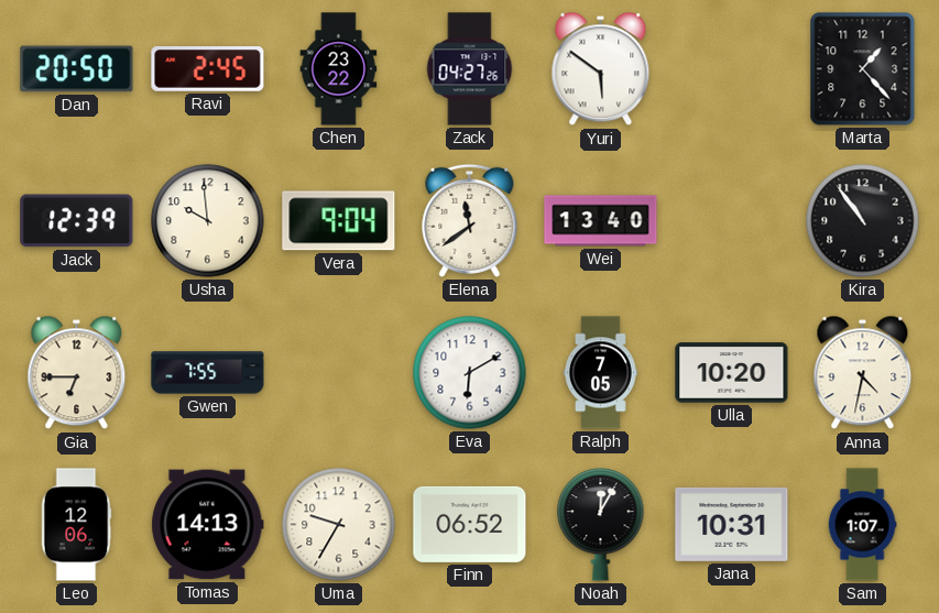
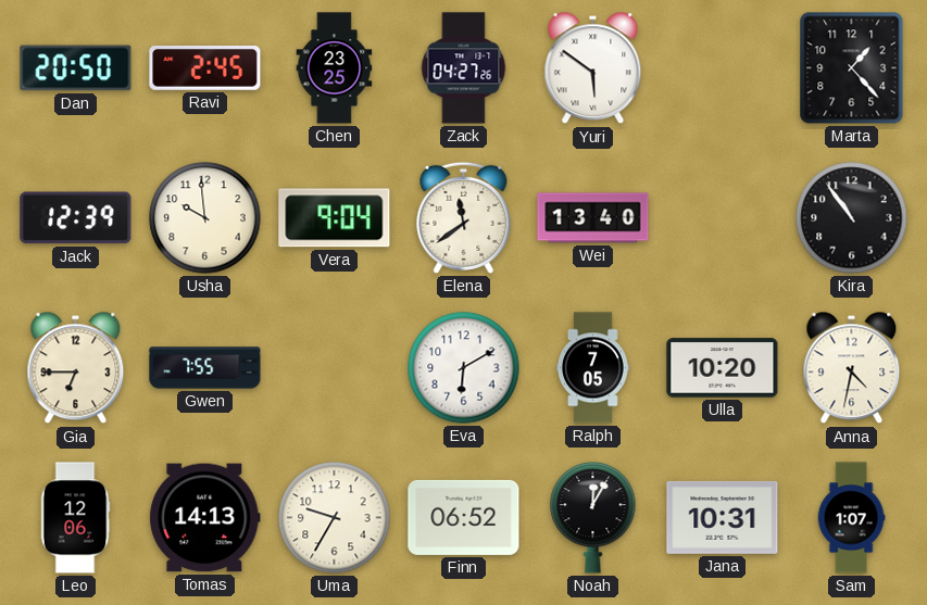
Chen: 23:22 -> 23:25 (335, 68)
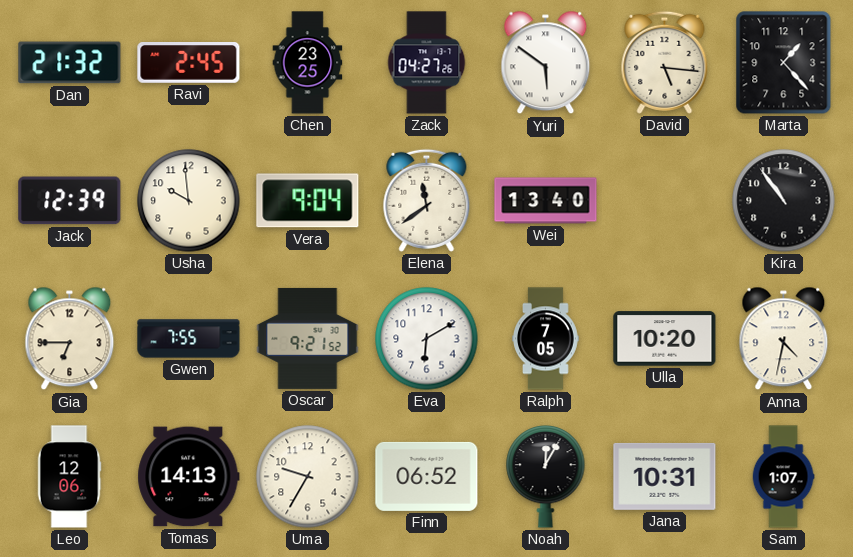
Dan: 20:50 -> 21:32 (70, 63)
David: none -> 5:16 (665, 62)
Oscar: none -> 9:21 (308, 338)
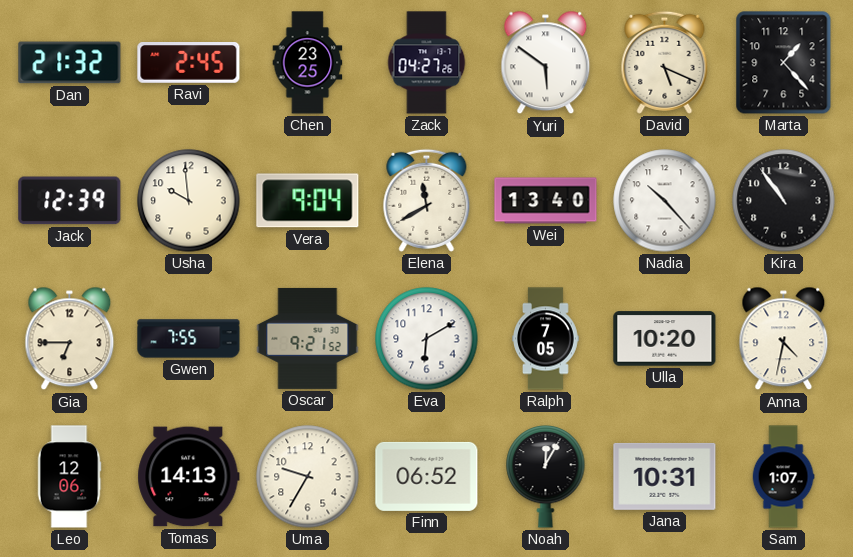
David: 5:16 -> 5:19 (665, 62)
Elena: 11:39 -> 11:40 (427, 200)
Nadia: none -> 10:23 (665, 201)
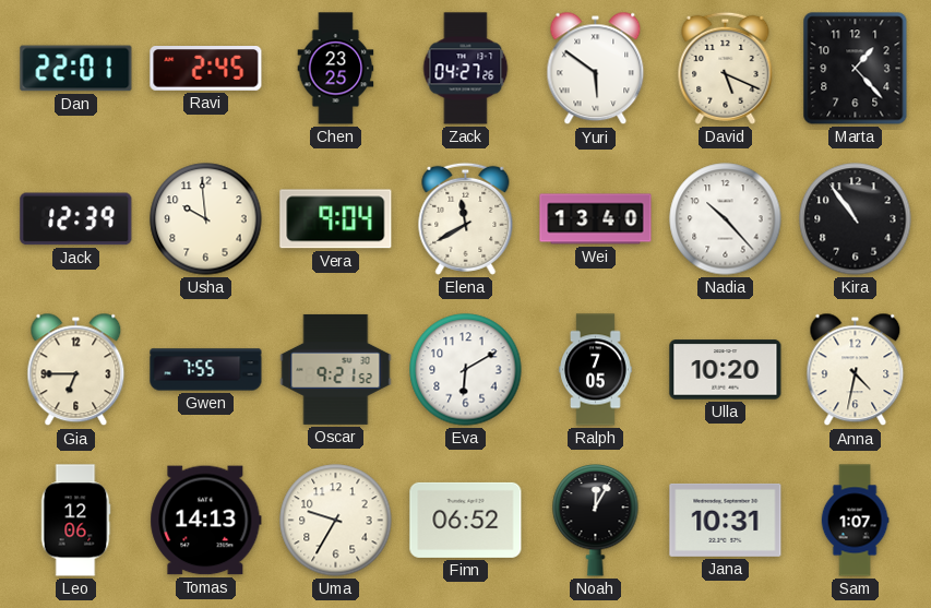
Dan: 21:32 -> 22:01 (76, 69)
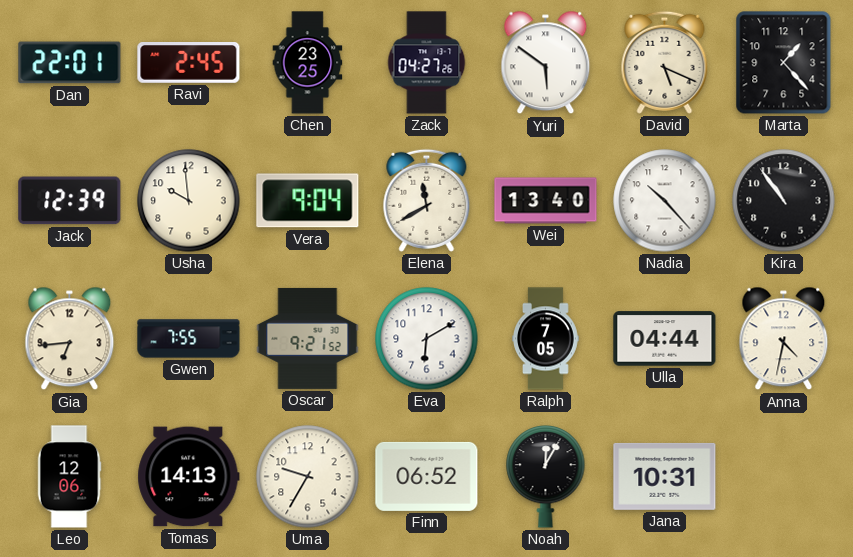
Gia: 6:45 -> 6:44 (70, 339)
Ulla: 10:20 -> 04:44 (665, 339)
Sam: 1:07 -> none (855, 521)
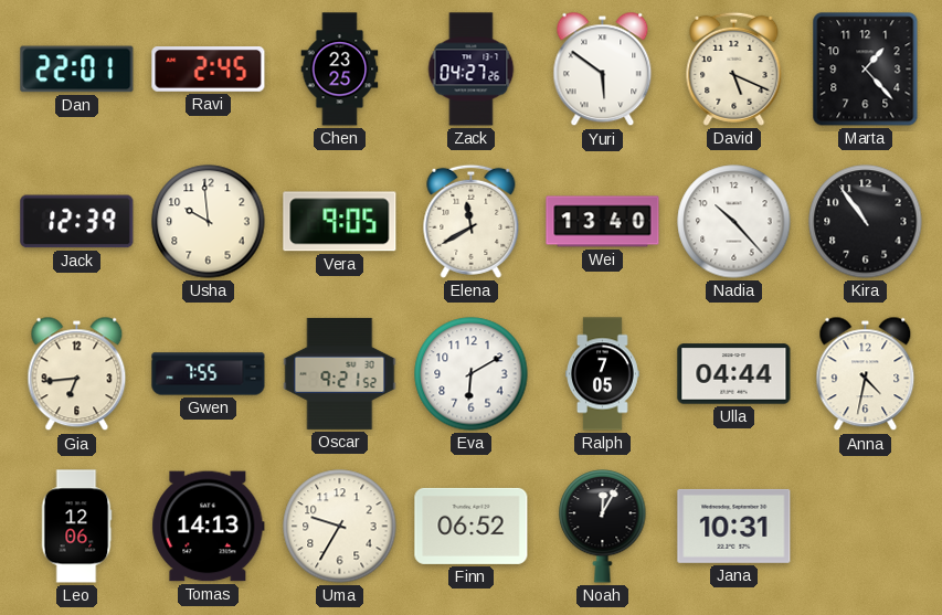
Vera: 9:04 -> 9:05 (340, 222)
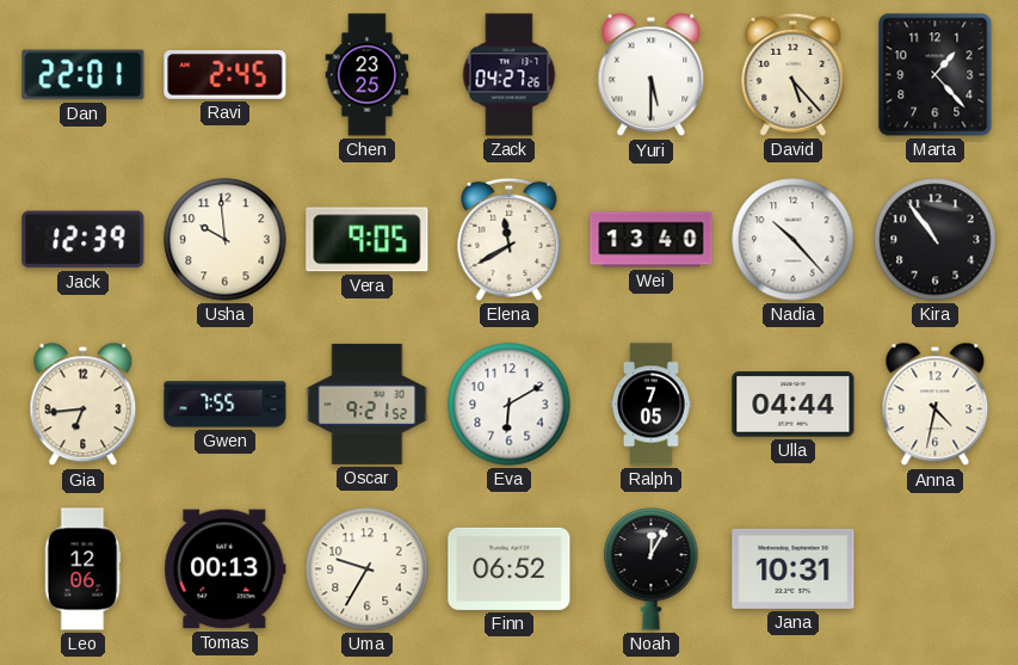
Yuri: 5:51 -> 5:30 (652, 75)
David: 5:19 -> 5:23 (794, 74)
Tomas: 14:13 -> 00:13 (226, 569)
